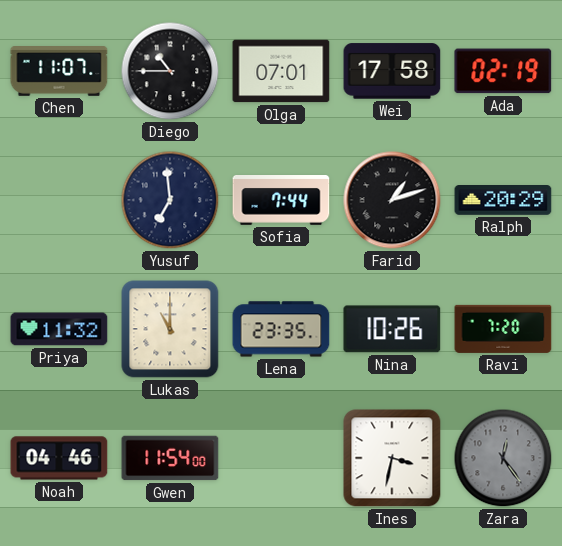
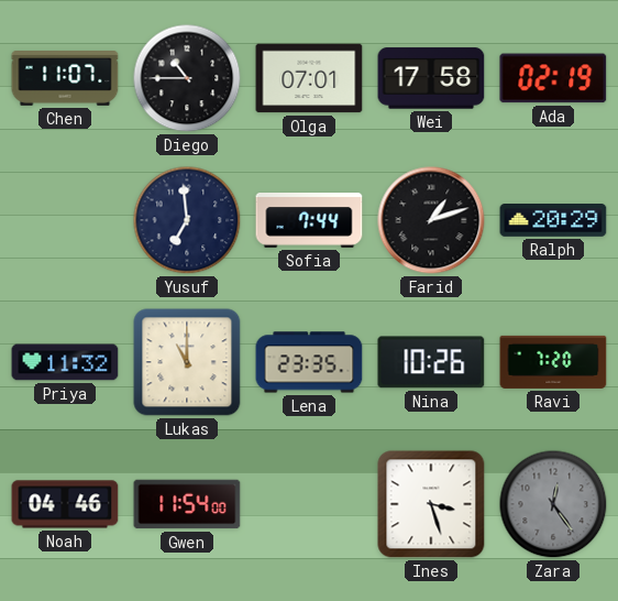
Ines: 3:32 -> 3:27 (431, 504)
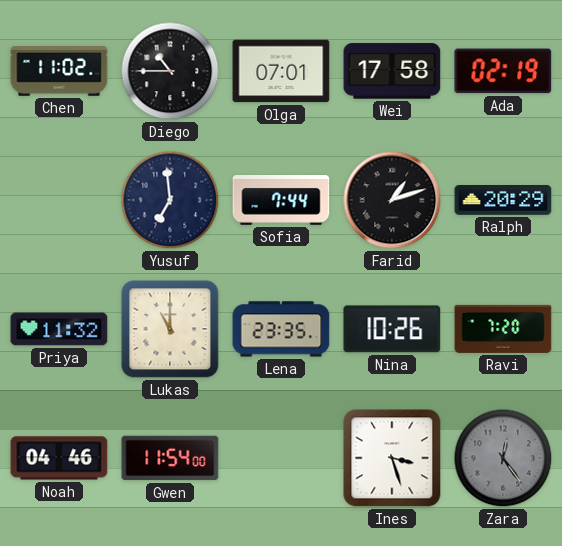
Chen: 11:07 -> 11:02 (59, 72)
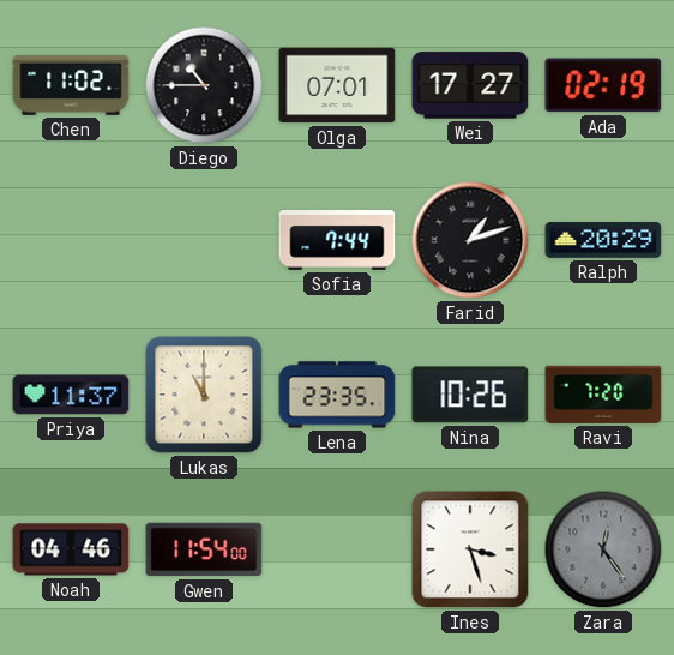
Wei: 17:58 -> 17:27 (470, 85)
Yusuf: 6:59 -> none (170, 200)
Priya: 11:32 -> 11:37 (71, 395)
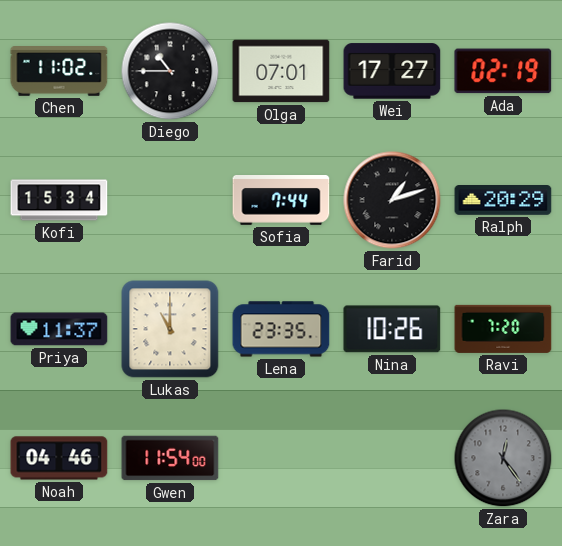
Kofi: none -> 15:34 (59, 200)
Ines: 3:27 -> none (470, 549)
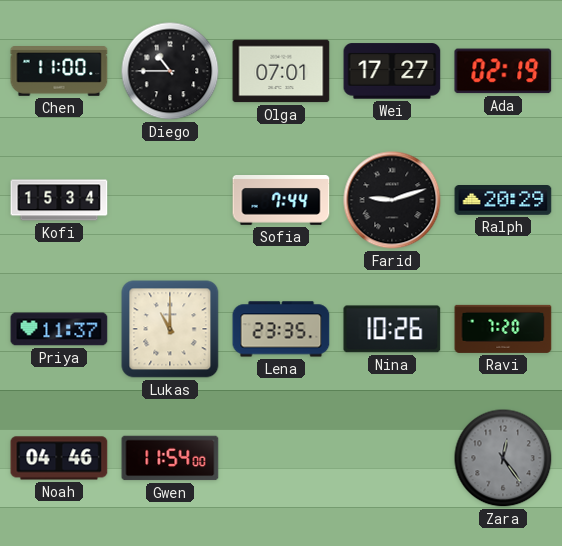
Chen: 11:02 -> 11:00 (59, 72)
Farid: 1:12 -> 9:12 (392, 200)
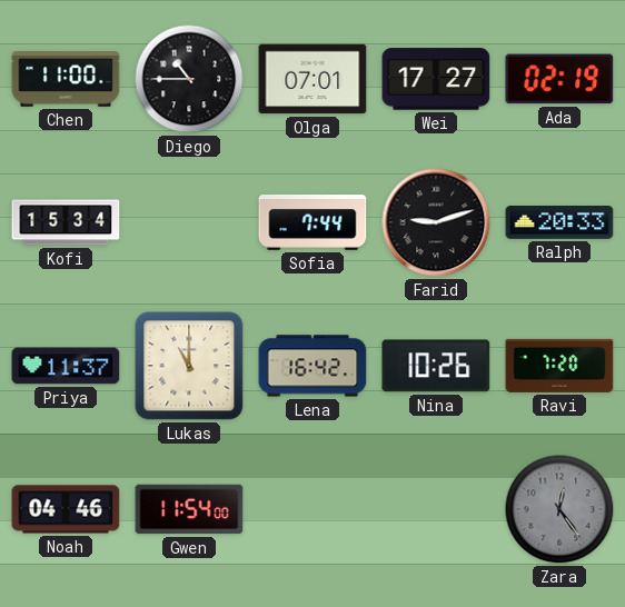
Ralph: 20:29 -> 20:33 (559, 222)
Lena: 23:35 -> 16:42 (312, 366)
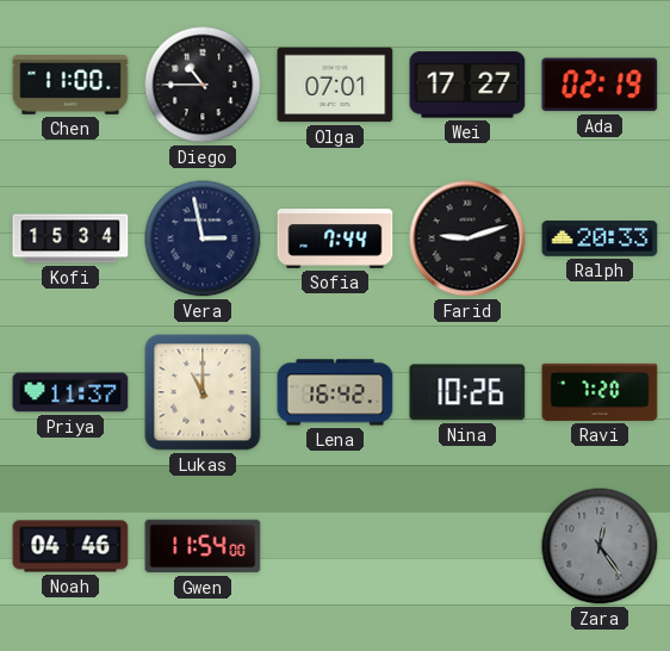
Vera: none -> 2:58 (203, 238)
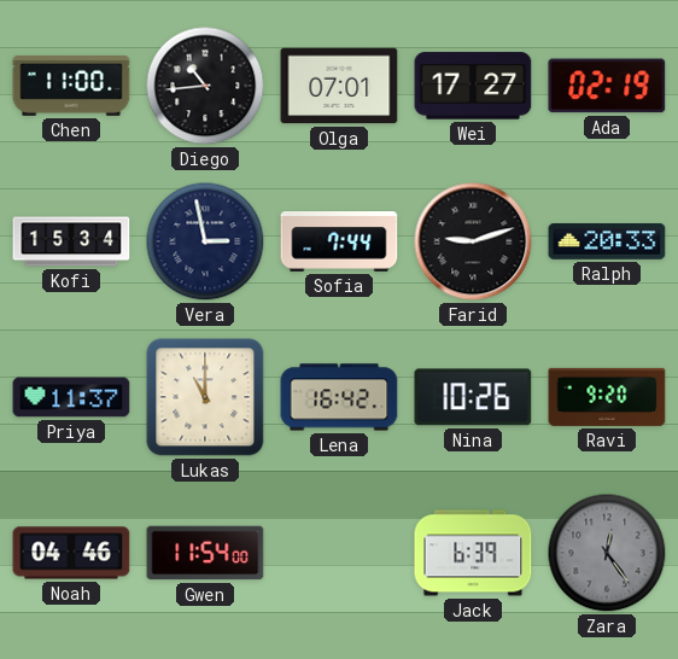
Diego: 10:45 -> 10:44 (205, 86)
Ravi: 7:20 -> 9:20 (607, 397)
Jack: none -> 6:39 (473, 553)
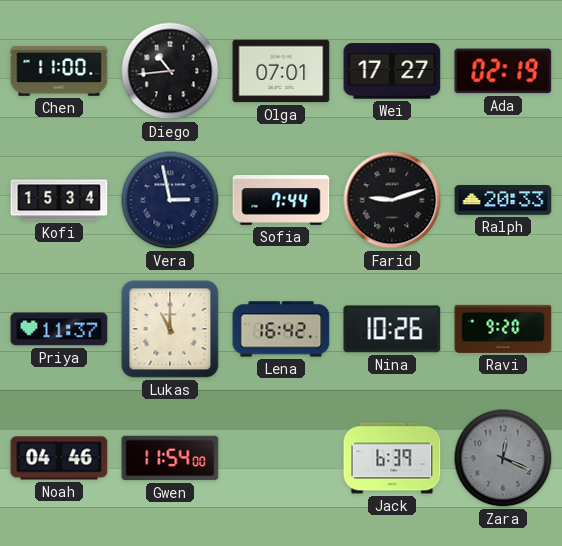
Zara: 12:24 -> 12:19 (503, 458)
